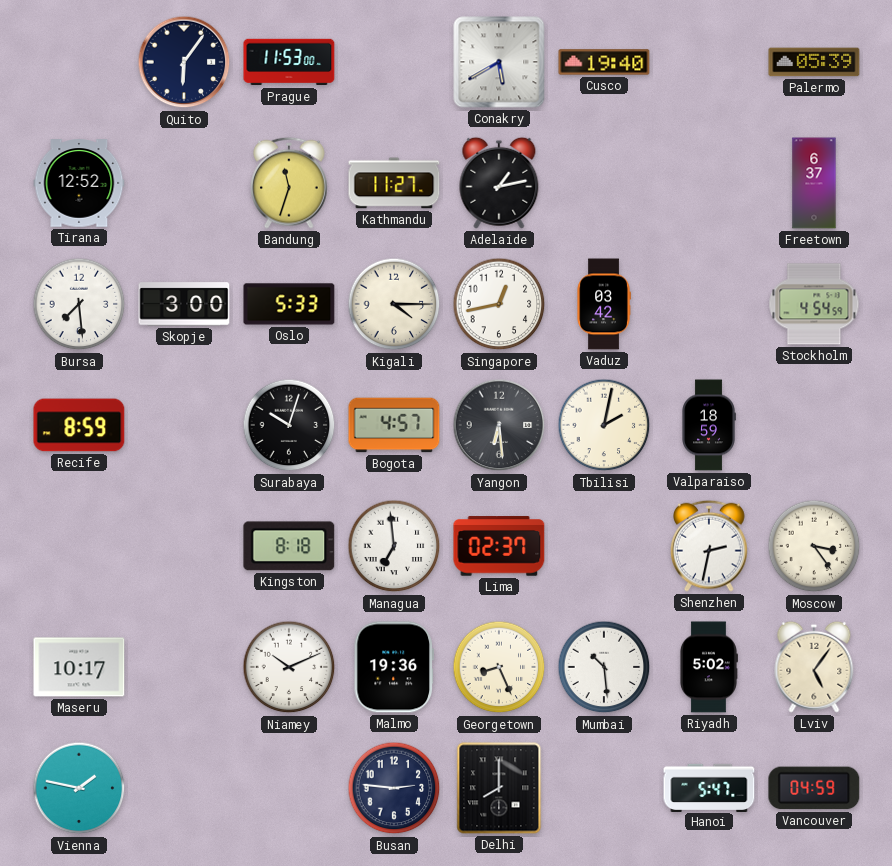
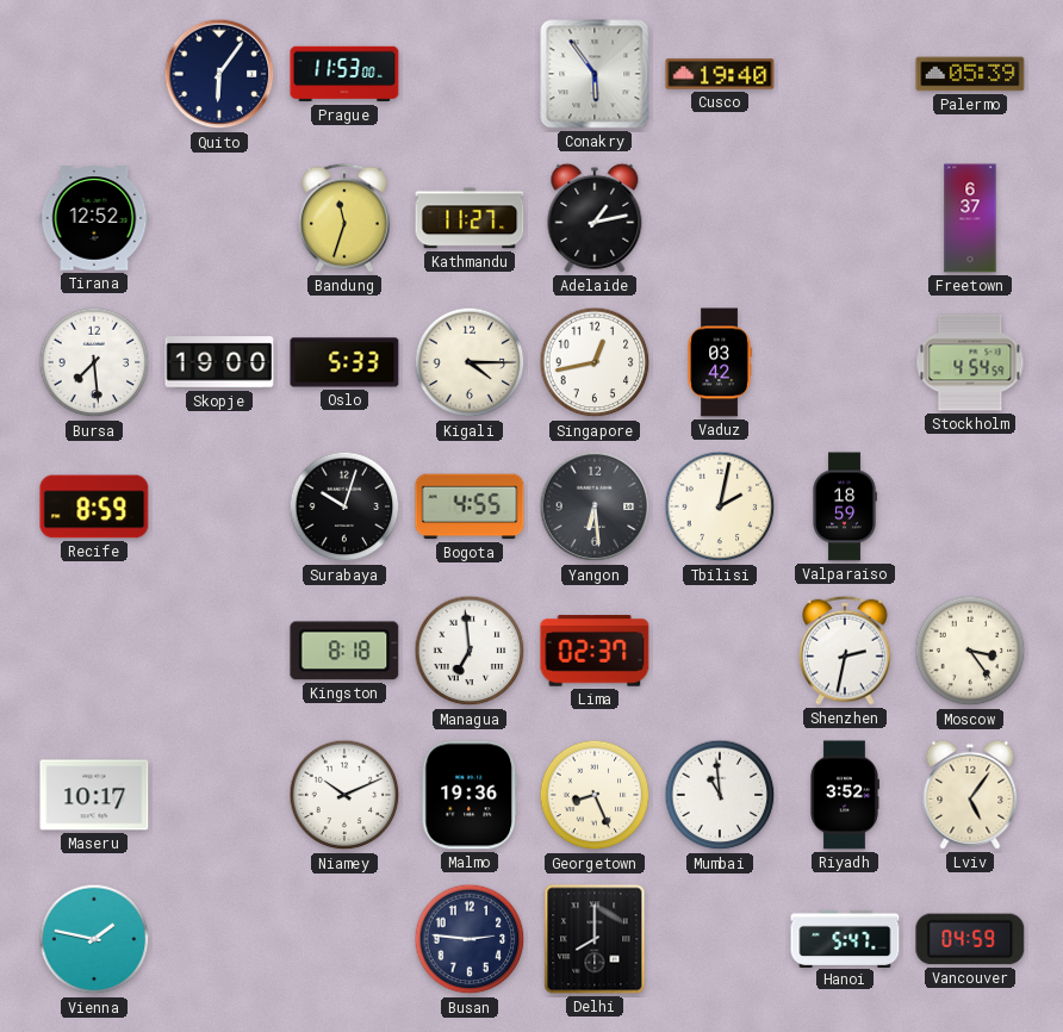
Conakry: 5:40 -> 5:54 (595, 74)
Skopje: 3:00 -> 19:00 (219, 362)
Bogota: 4:57 -> 4:55 (470, 506)
Mumbai: 10:29 -> 10:59 (720, 795)
Riyadh: 5:02 -> 3:52 (844, 795)
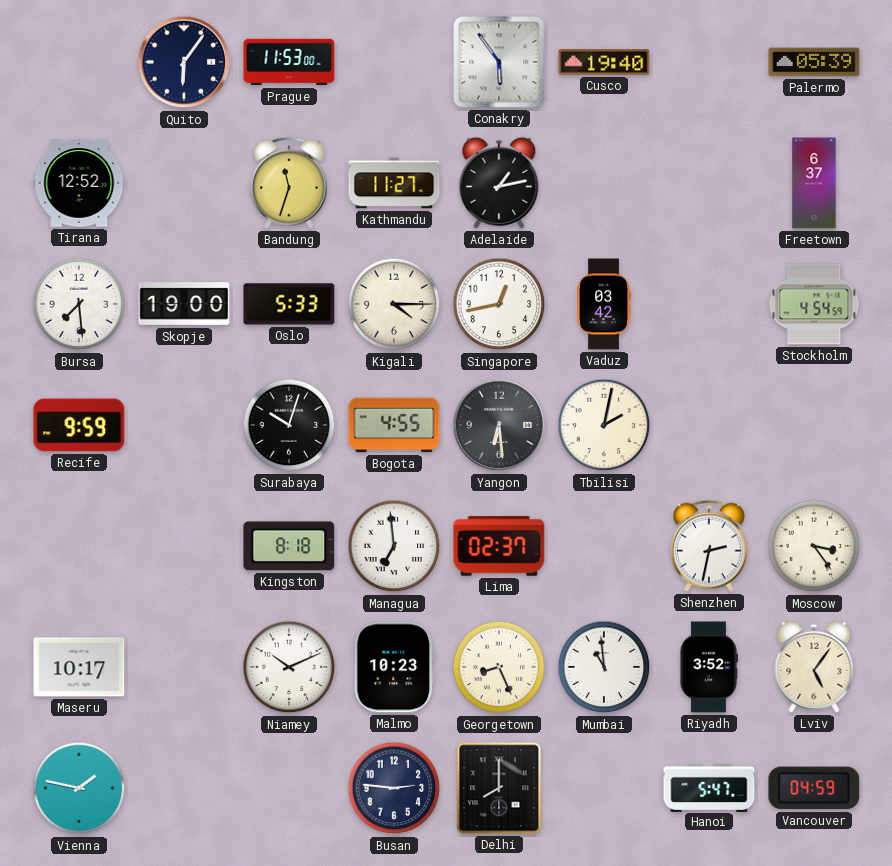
Recife: 8:59 -> 9:59 (79, 425)
Valparaiso: 18:59 -> none (845, 506)
Malmo: 19:36 -> 10:23 (394, 667)
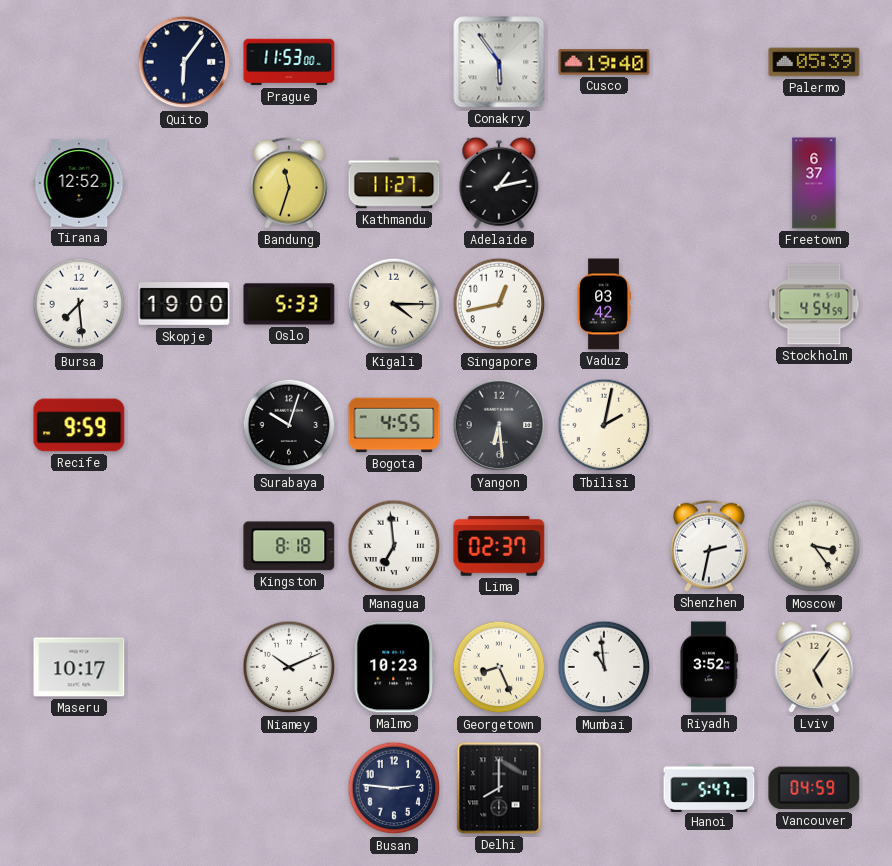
Vienna: 1:47 -> none (79, 788)
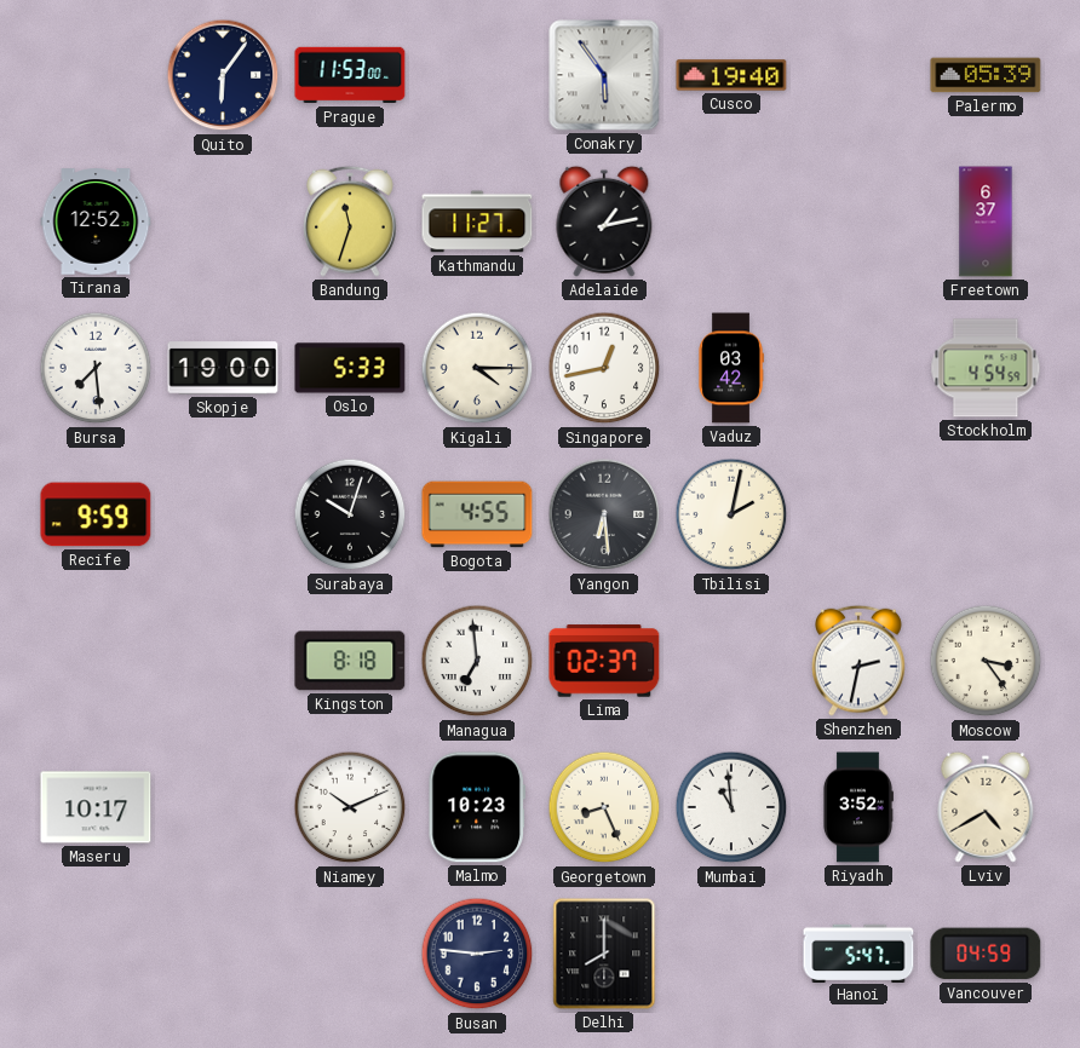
Lviv: 5:06 -> 4:40 (986, 807)
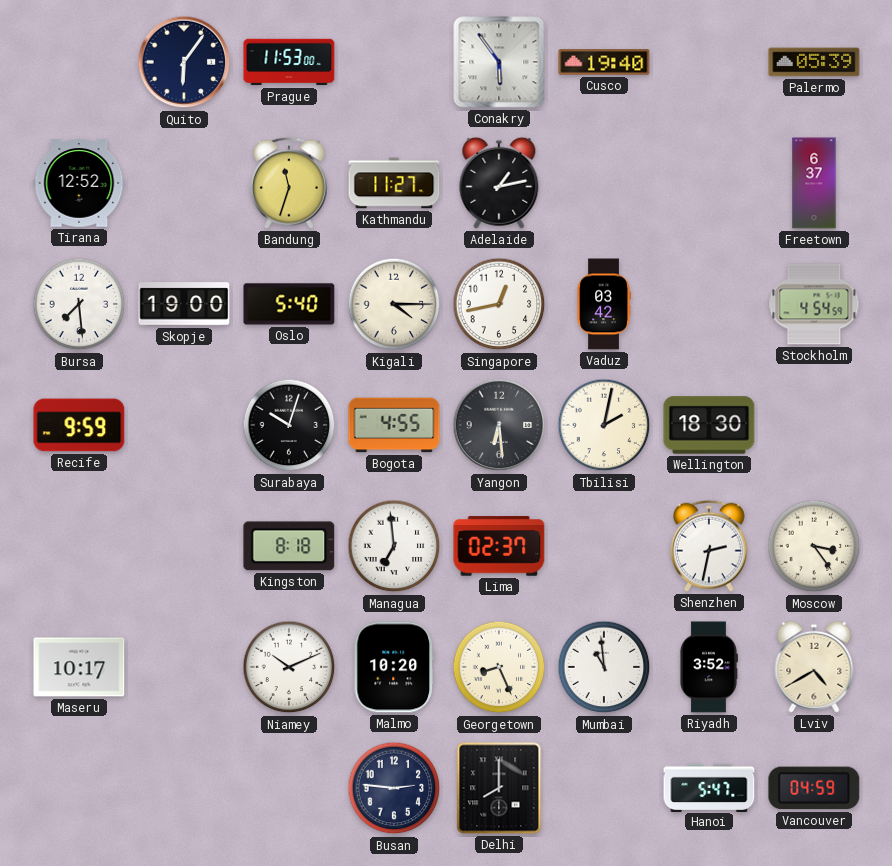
Oslo: 5:33 -> 5:40 (289, 304)
Wellington: none -> 18:30 (709, 425)
Malmo: 10:23 -> 10:20 (394, 667)
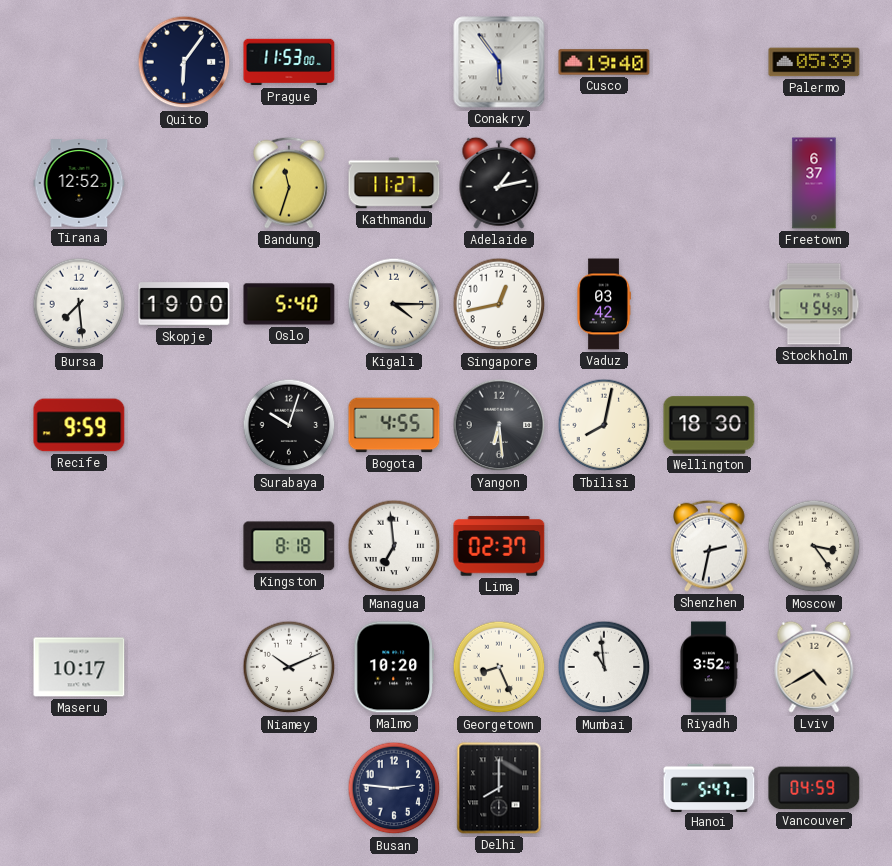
Tbilisi: 2:02 -> 8:02 (604, 425)
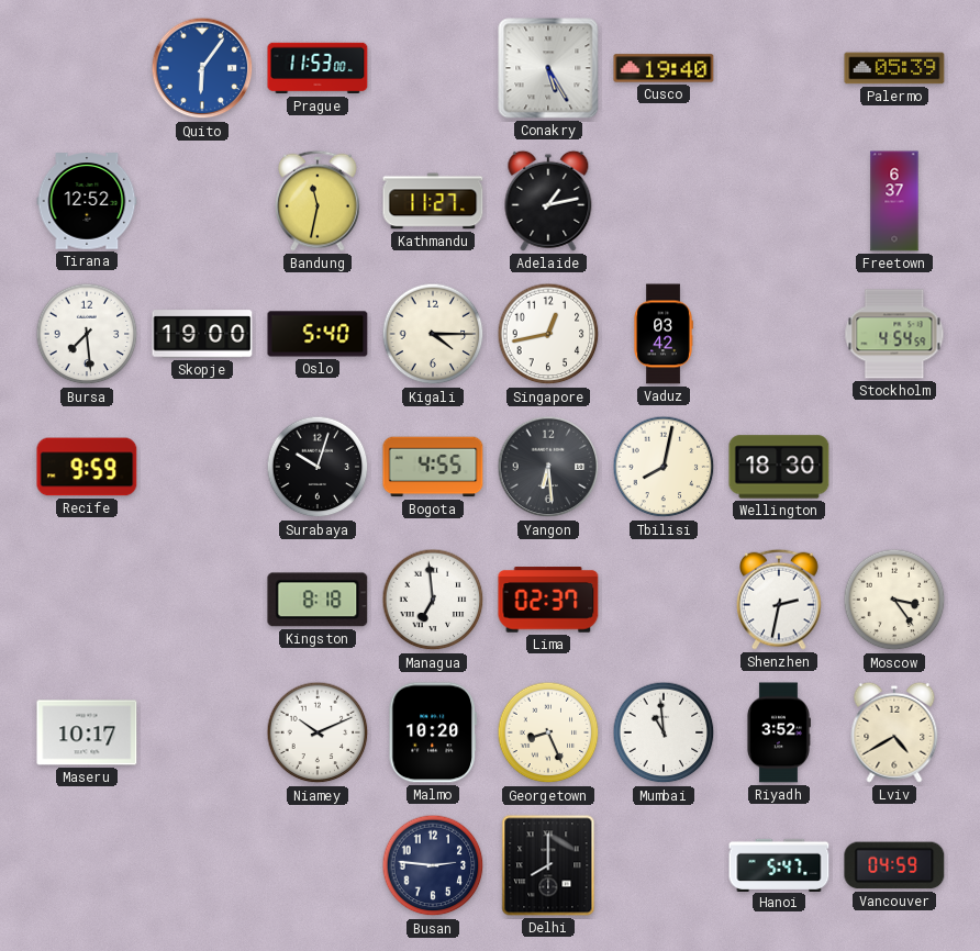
Quito dial: navy -> blue (202, 68)
Conakry: 5:54 -> 5:25 (548, 68)
Bandung: 11:33 -> 11:32 (319, 201)
